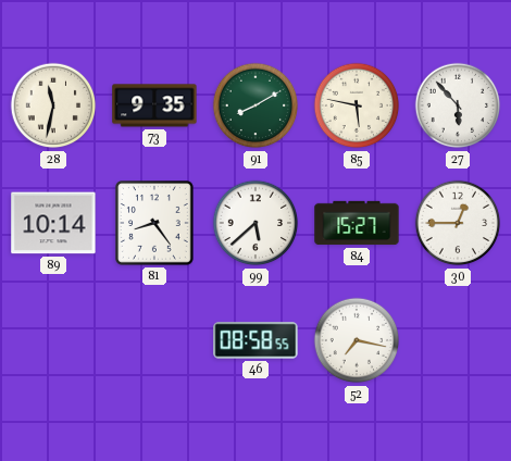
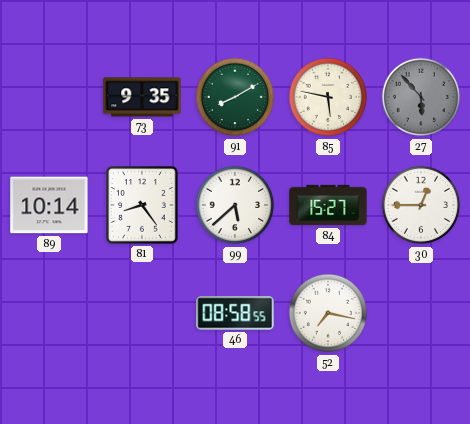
28: 11:32 -> none (53, 105)
27 dial: white -> grey (421, 97)
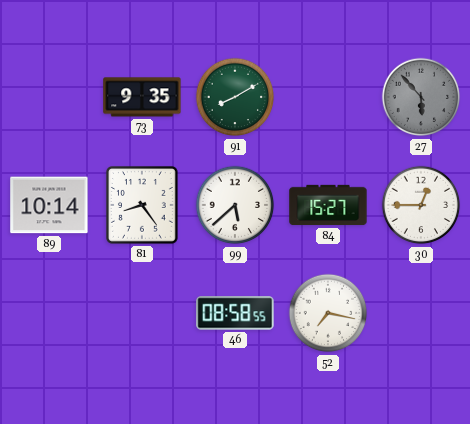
85: 5:47 -> none (328, 97)
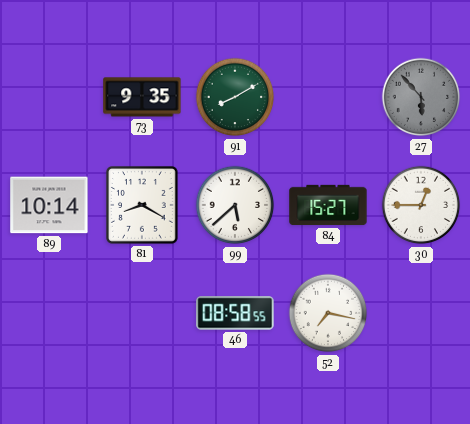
81: 8:24 -> 8:20 (143, 206)
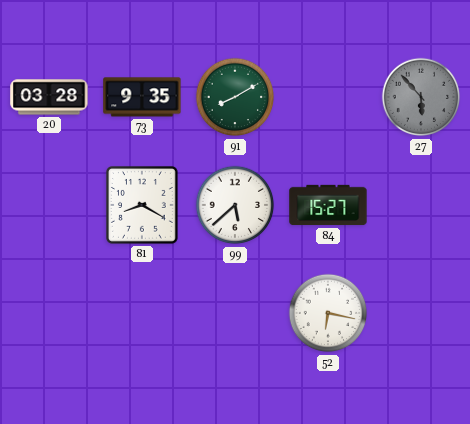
20: none -> 03:28 (49, 97)
89: 10:14 -> none (49, 205)
30: 12:45 -> none (421, 205)
46: 08:58 -> none (235, 313)
52: 7:17 -> 6:17 (328, 313)
